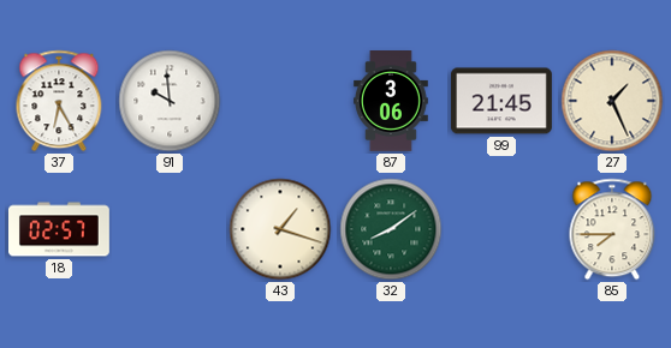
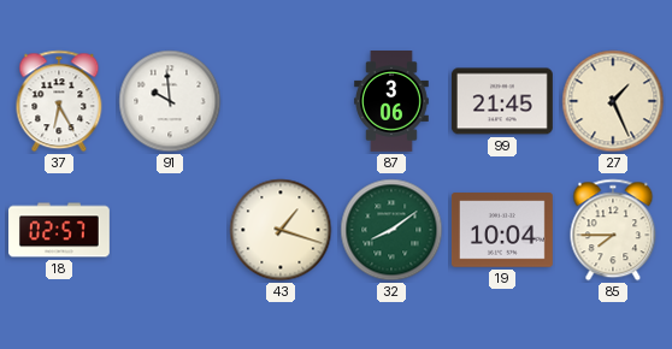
19: none -> 10:04 (502, 230)
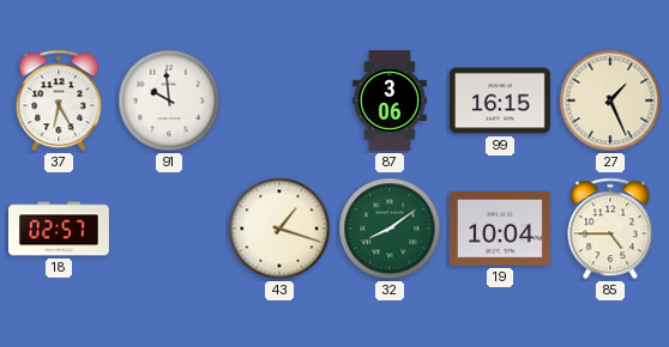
99: 21:45 -> 16:15 (500, 101)
85: 7:45 -> 4:45 (610, 229)
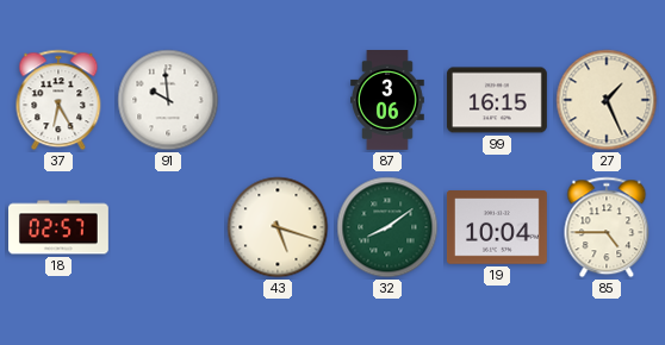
43: 1:18 -> 5:18 (278, 227)
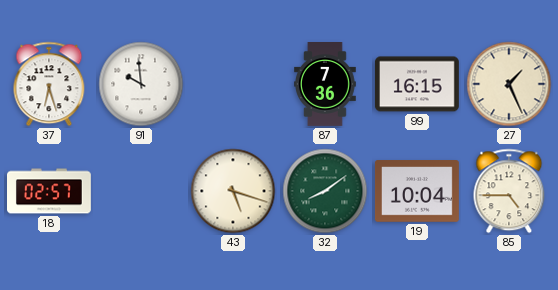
37: 6:25 -> 6:27 (49, 84)
87: 3:06 -> 7:36 (326, 85)
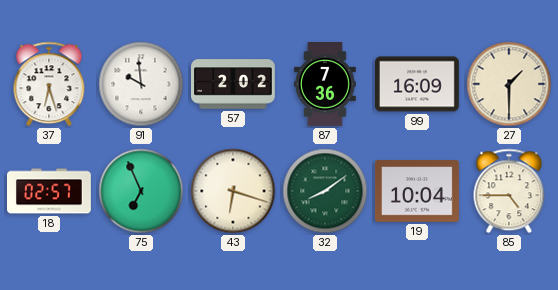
57: none -> 2:02 (234, 84)
99: 16:15 -> 16:09 (417, 84)
27: 1:26 -> 1:30 (509, 84)
75: none -> 6:56 (141, 191)
43: 5:18 -> 6:18 (233, 191)
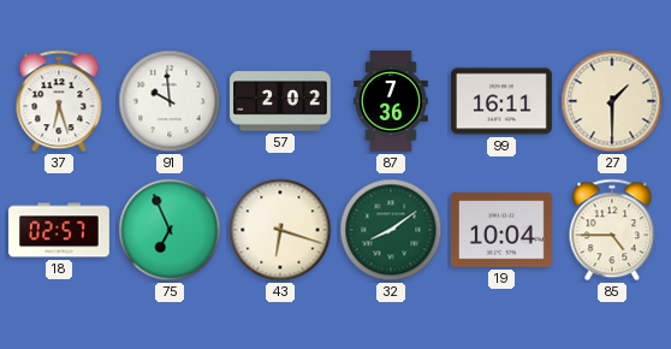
99: 16:09 -> 16:11 (501, 101)
